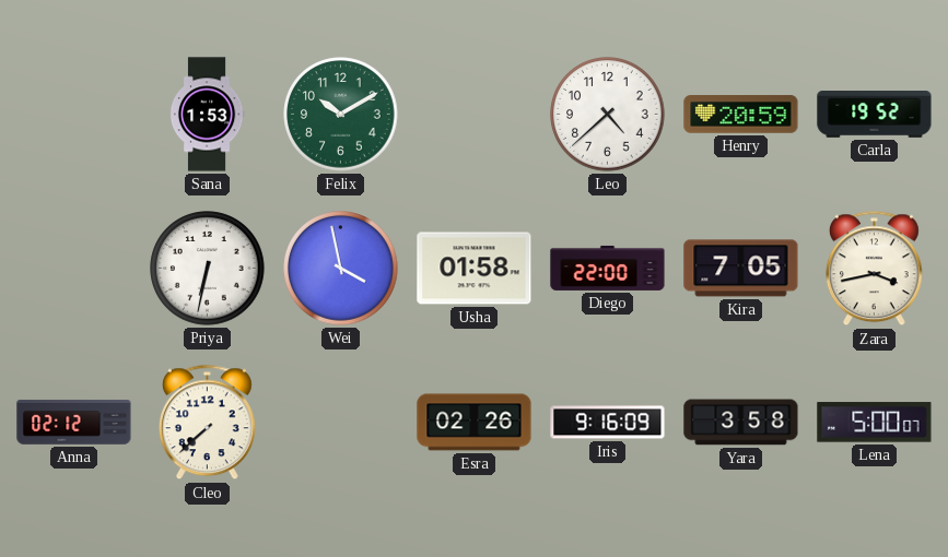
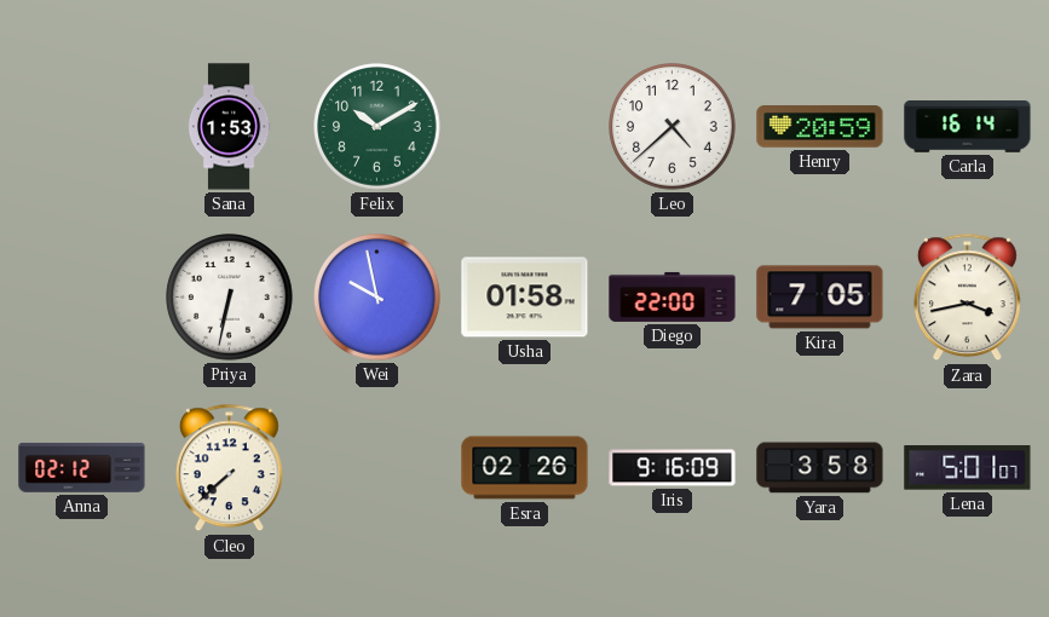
Carla: 19:52 -> 16:14 (968, 127)
Wei: 3:58 -> 9:58 (377, 298)
Lena: 5:00 -> 5:01 (968, 468)
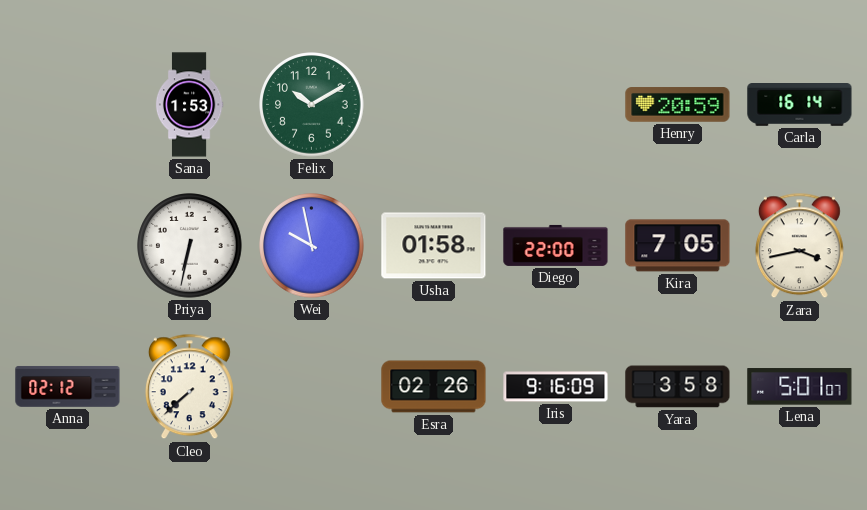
Leo: 4:38 -> none (673, 127)
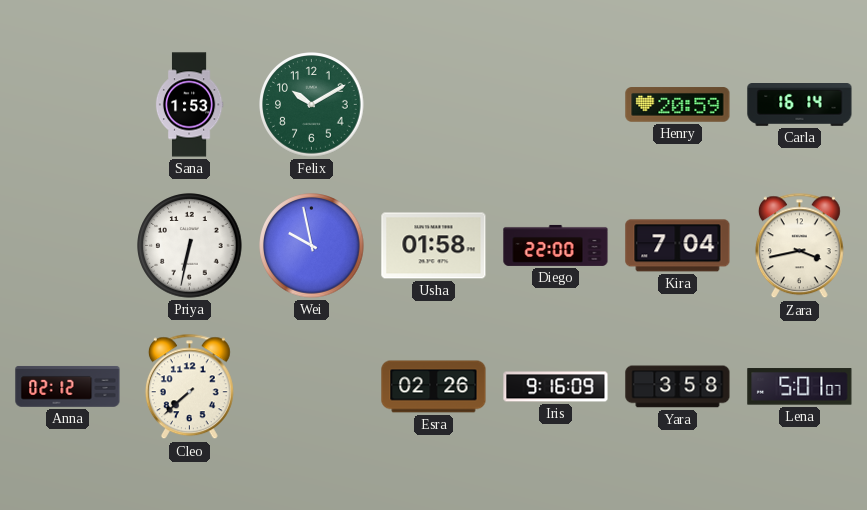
Kira: 7:05 -> 7:04 (678, 246)
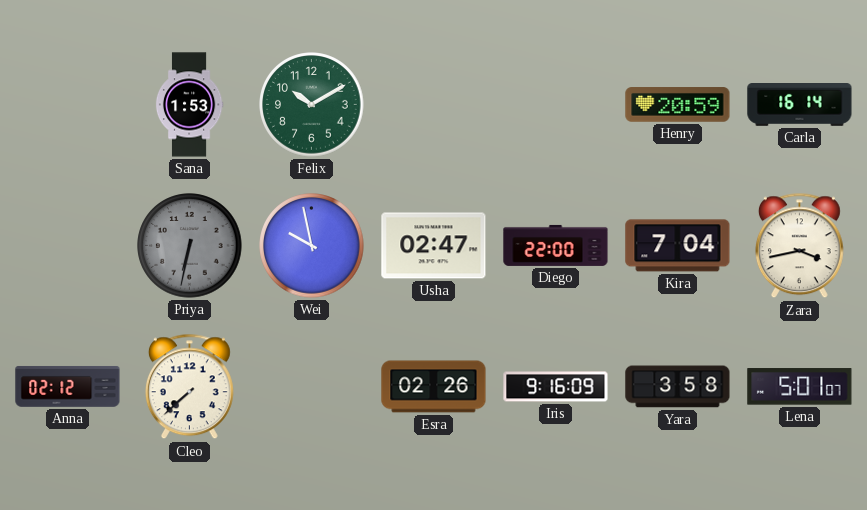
Priya dial: white -> grey (190, 246)
Usha: 01:58 -> 02:47 (434, 246)
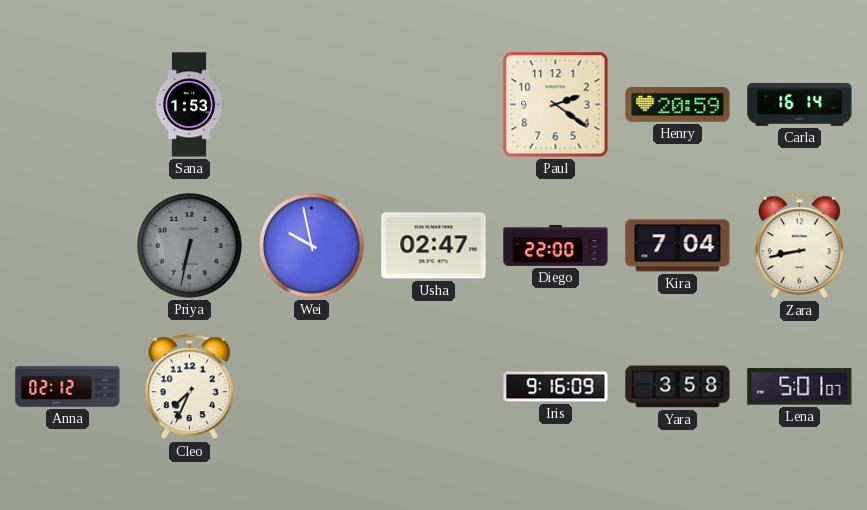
Felix: 10:10 -> none (312, 105)
Paul: none -> 2:21 (556, 105)
Zara: 3:43 -> 8:43 (799, 246)
Cleo: 7:38 -> 7:34 (189, 387)
Esra: 02:26 -> none (434, 387)
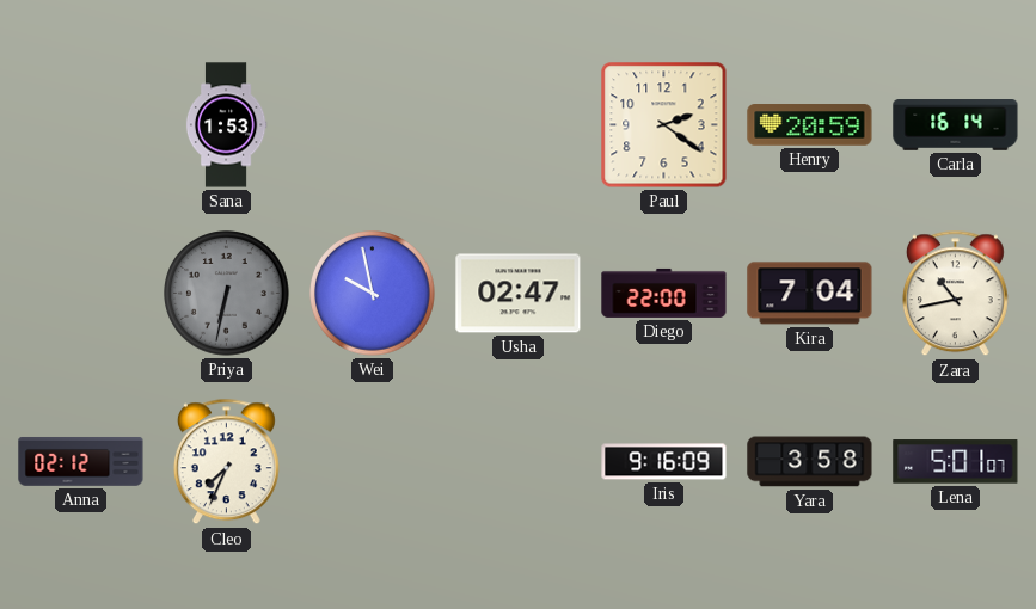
Zara: 8:43 -> 10:43 (955, 294)
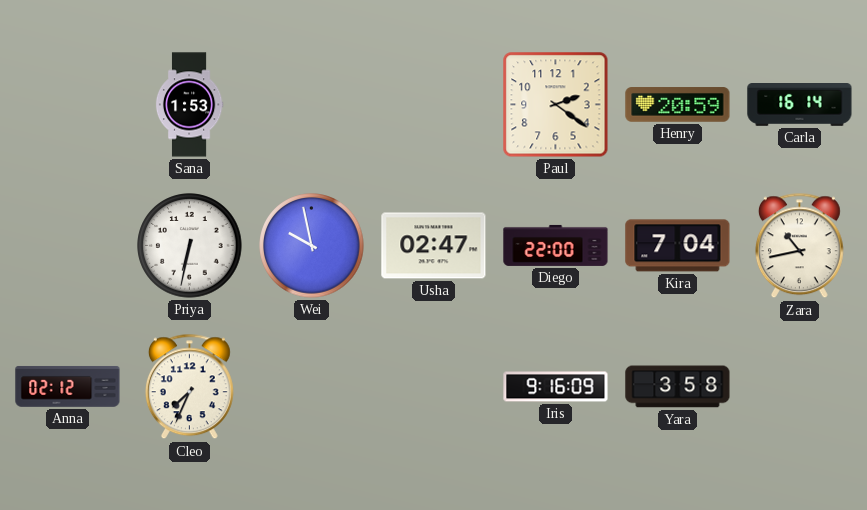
Priya dial: grey -> white (190, 246)
Lena: 5:01 -> none (956, 462)
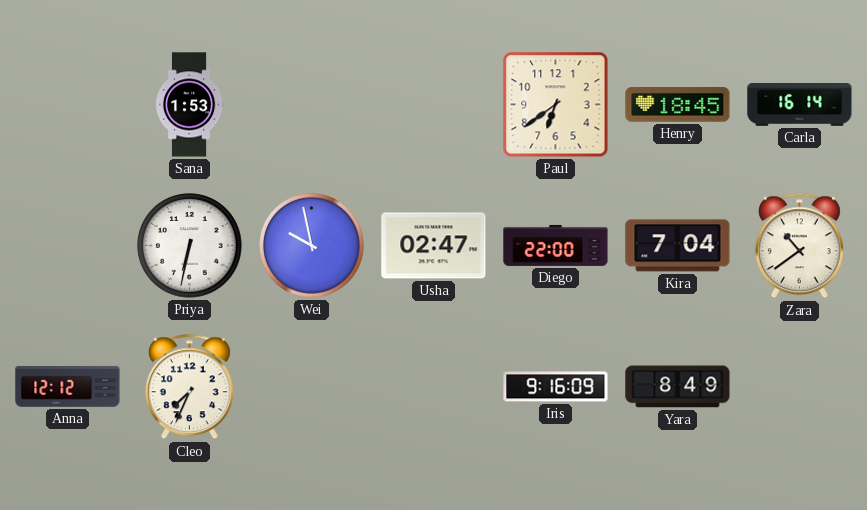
Paul: 2:21 -> 6:39 (556, 105)
Henry: 20:59 -> 18:45 (678, 105)
Zara: 10:43 -> 10:39 (799, 246)
Anna: 02:12 -> 12:12 (68, 386)
Yara: 3:58 -> 8:49 (678, 387)
